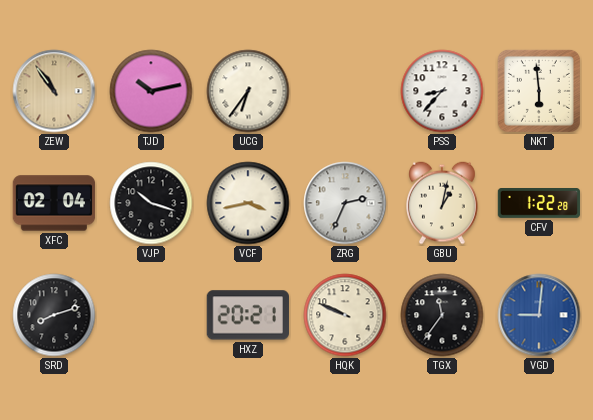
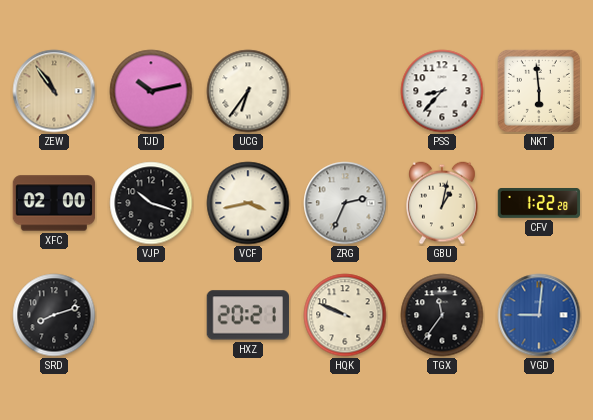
XFC: 02:04 -> 02:00 (54, 203)
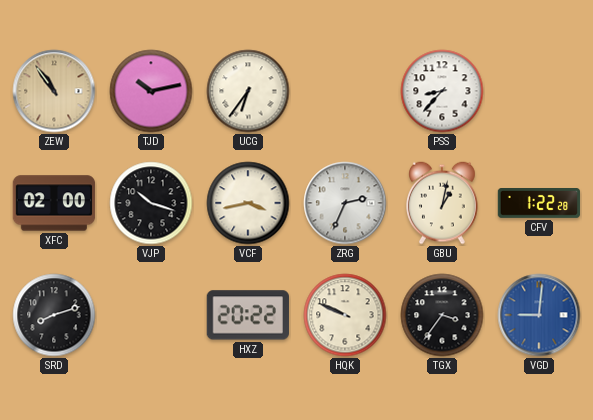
NKT: 5:59 -> none (539, 91)
HXZ: 20:21 -> 20:22 (248, 315)
TGX: 11:36 -> 3:36 (442, 315)
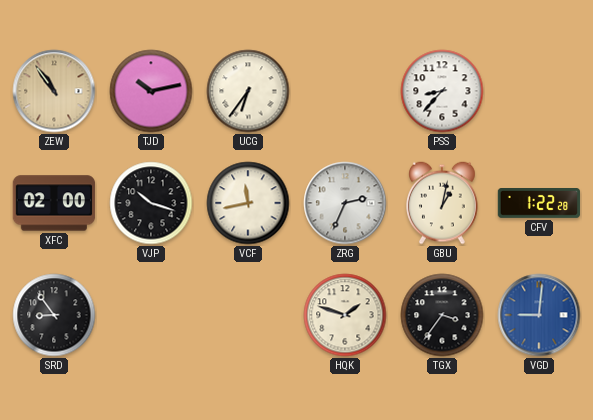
VCF: 3:43 -> 11:43 (248, 203)
SRD: 8:12 -> 8:54 (54, 315)
HXZ: 20:22 -> none (248, 315)
HQK: 9:49 -> 1:48 (345, 315)
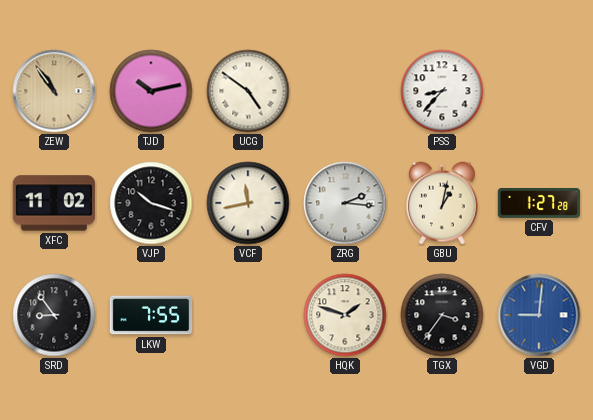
UCG: 6:36 -> 4:51 (248, 91)
XFC: 02:00 -> 11:02 (54, 203)
ZRG: 2:34 -> 2:16 (345, 203)
CFV: 1:22 -> 1:27 (539, 204)
LKW: none -> 7:55 (151, 315)
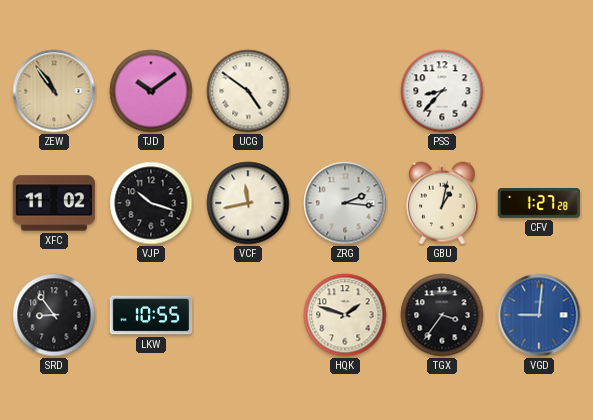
TJD: 10:13 -> 10:09 (151, 91)
LKW: 7:55 -> 10:55 (151, 315)
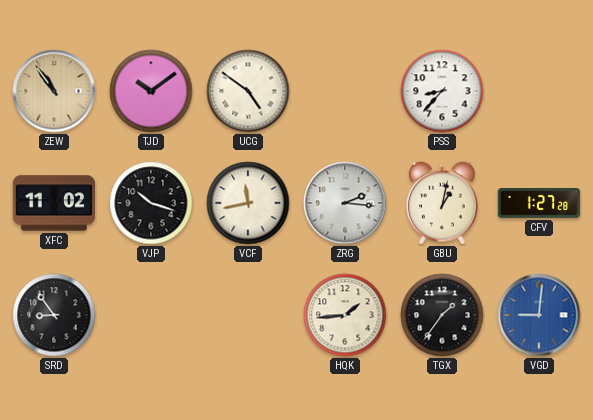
LKW: 10:55 -> none (151, 315)
HQK: 1:48 -> 1:44 (345, 315)
TGX: 3:36 -> 1:36 (442, 315)
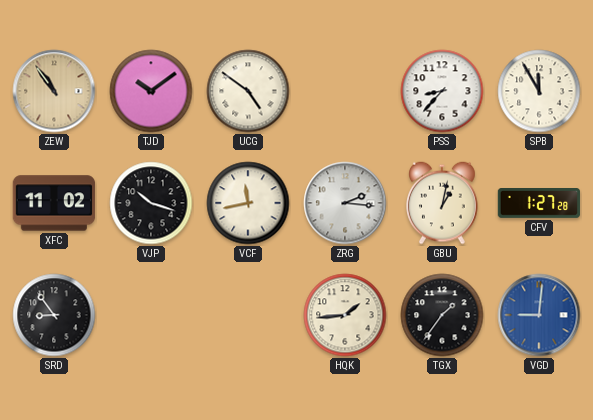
SPB: none -> 11:55 (539, 91)
